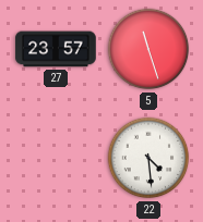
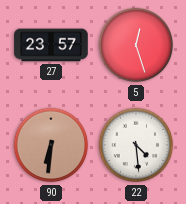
5: 11:27 -> 12:27 (136, 45)
90: none -> 6:31 (51, 145)
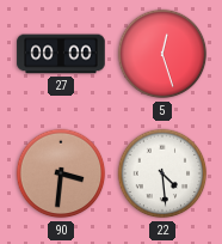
27: 23:57 -> 00:00 (61, 54)
90: 6:31 -> 3:31 (61, 173)
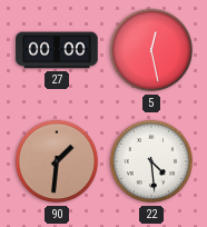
5: 12:27 -> 12:28 (151, 50)
90: 3:31 -> 1:31 (57, 161)
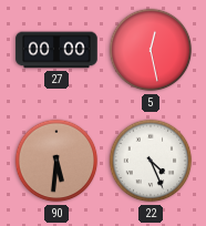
90: 1:31 -> 5:31 (56, 161)
22: 4:29 -> 4:26 (151, 161)
